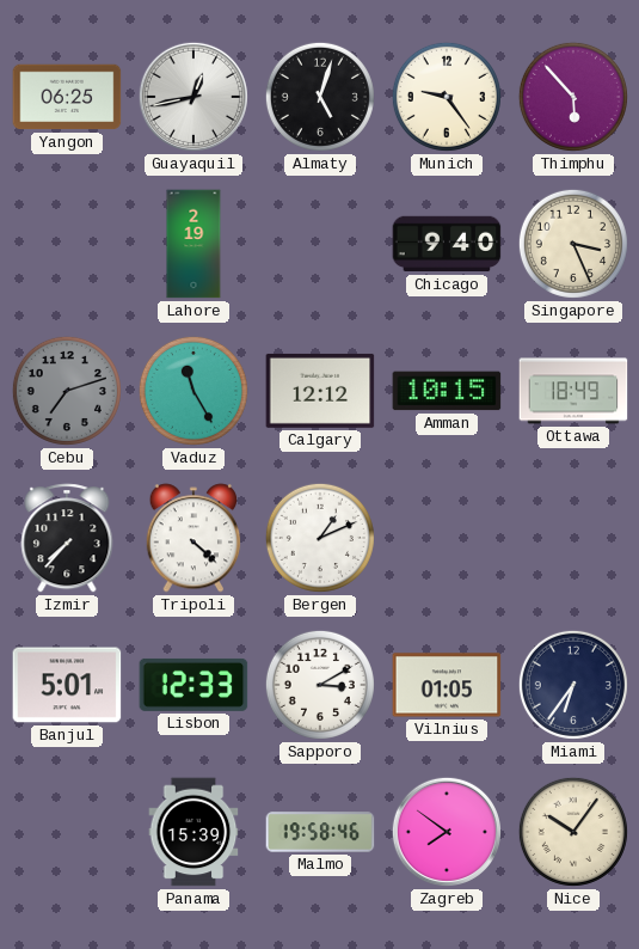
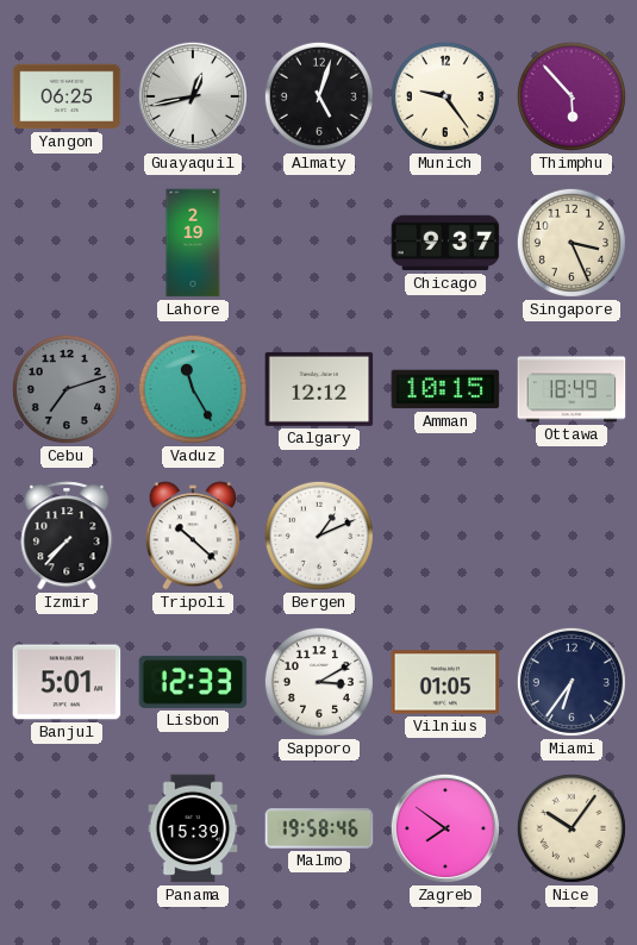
Chicago: 9:40 -> 9:37 (445, 243)
Tripoli: 4:22 -> 10:22 (193, 536)
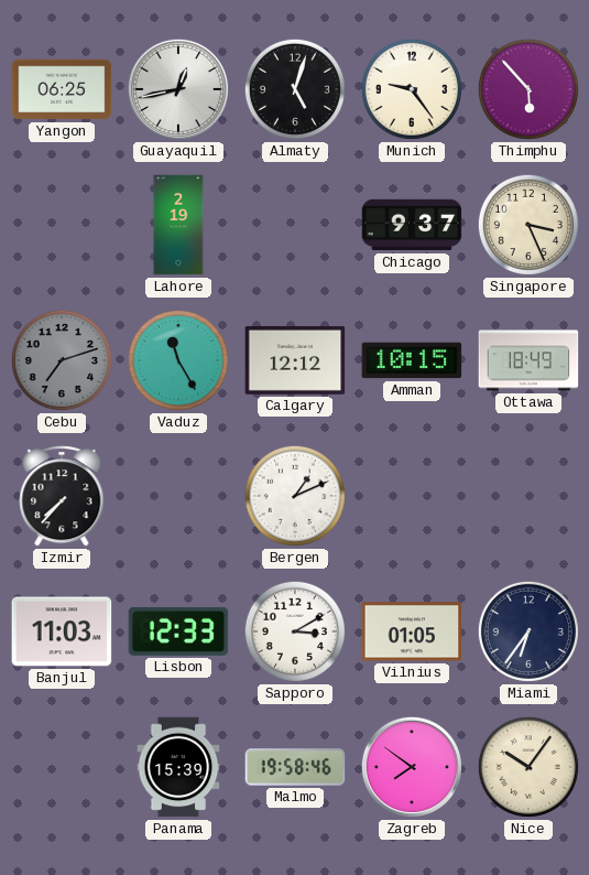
Tripoli: 10:22 -> none (193, 536)
Banjul: 5:01 -> 11:03 (62, 631)
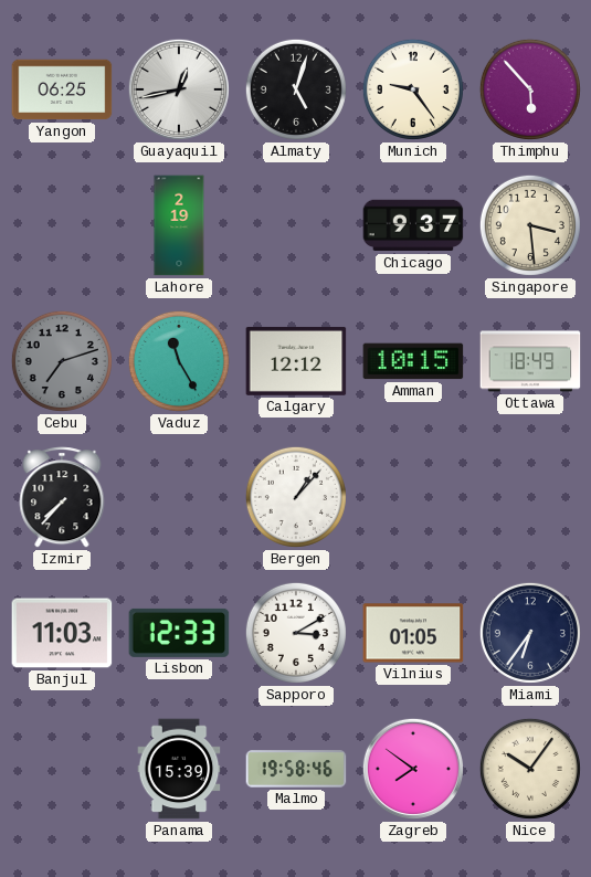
Singapore: 3:26 -> 3:29 (530, 225)
Bergen: 1:11 -> 1:07 (296, 497)
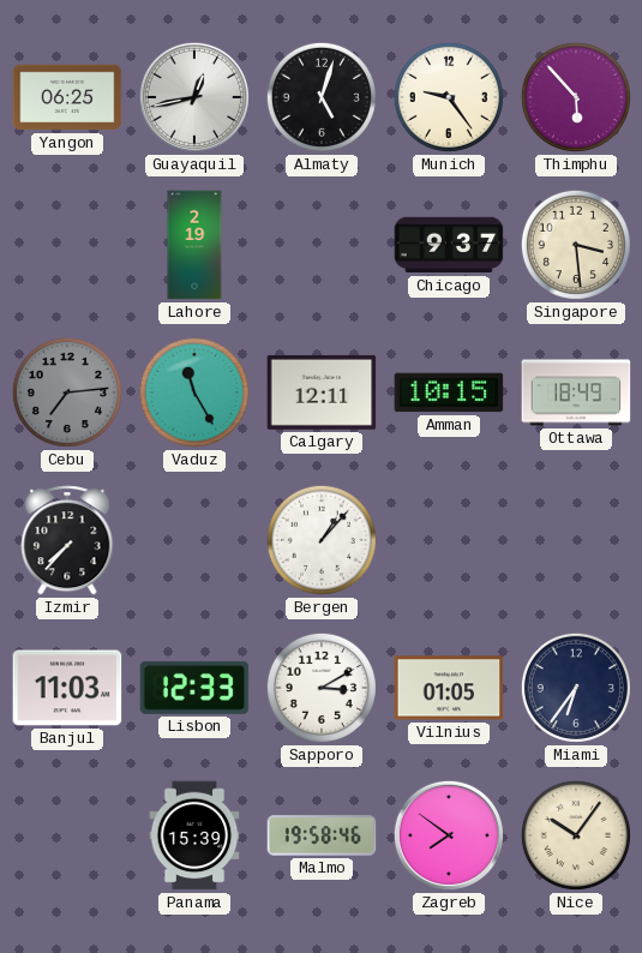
Cebu: 7:12 -> 7:14 (67, 392)
Calgary: 12:12 -> 12:11 (322, 392)
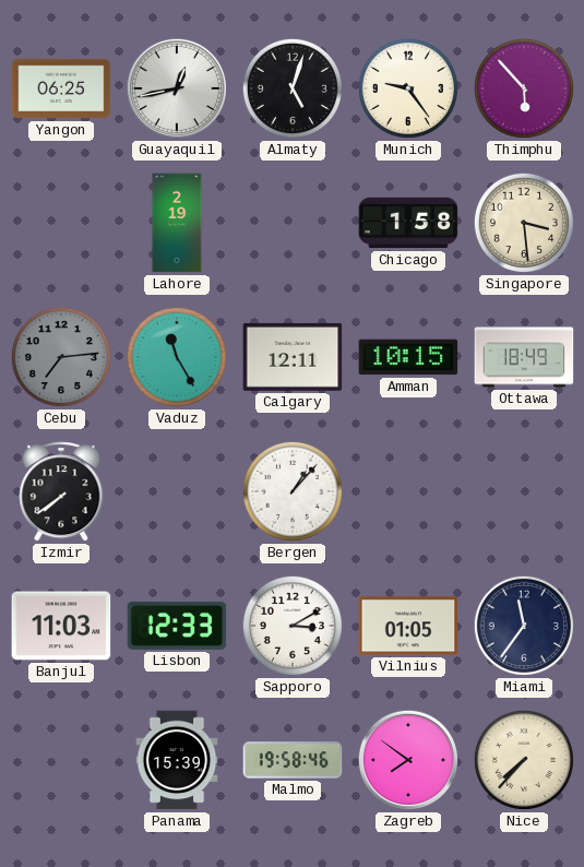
Chicago: 9:37 -> 1:58 (408, 223)
Izmir: 7:37 -> 7:39 (61, 491)
Miami: 6:36 -> 11:36 (524, 626)
Nice: 10:06 -> 7:37 (524, 760)
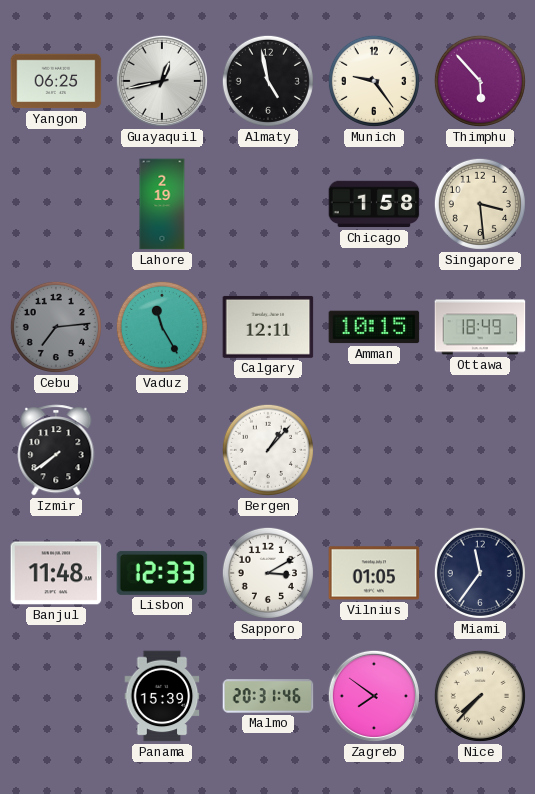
Almaty: 5:03 -> 4:58 (268, 81)
Banjul: 11:03 -> 11:48 (56, 573)
Malmo: 19:58 -> 20:31 (268, 696)
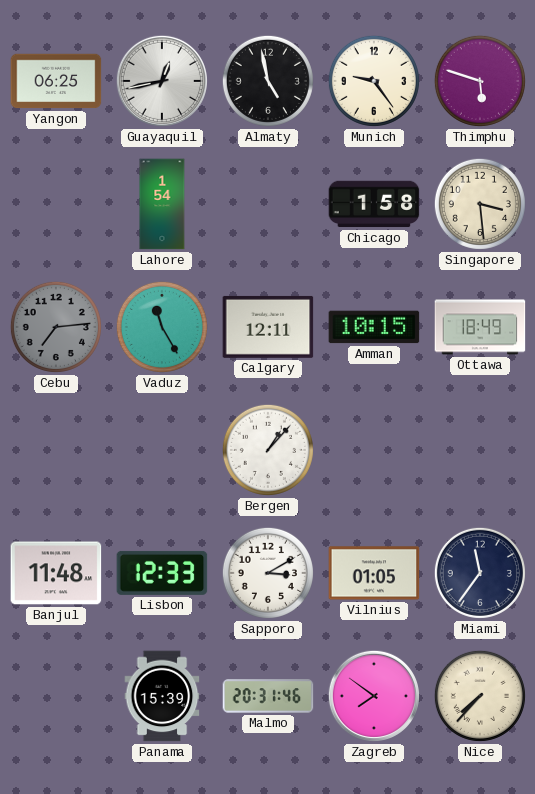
Thimphu: 5:53 -> 5:48 (480, 81)
Lahore: 2:19 -> 1:54 (162, 204)
Izmir: 7:39 -> none (56, 450)
